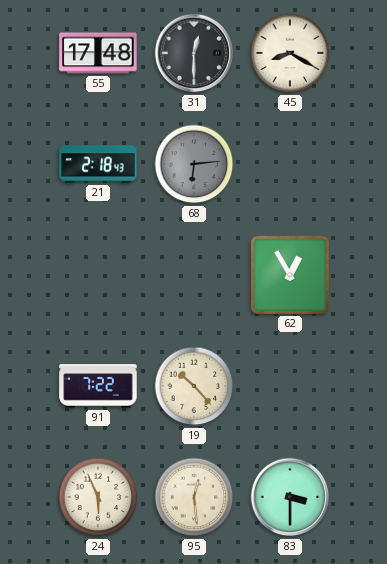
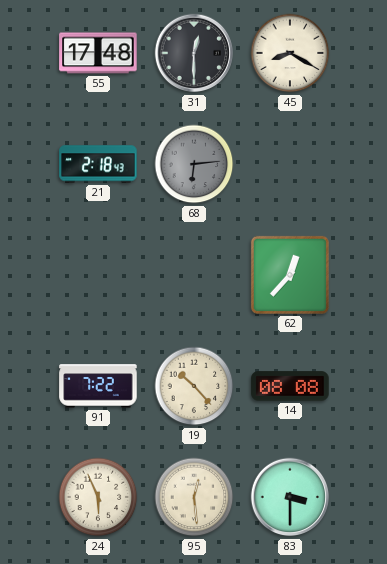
62: 12:55 -> 12:37 (290, 275)
14: none -> 08:08 (290, 386)
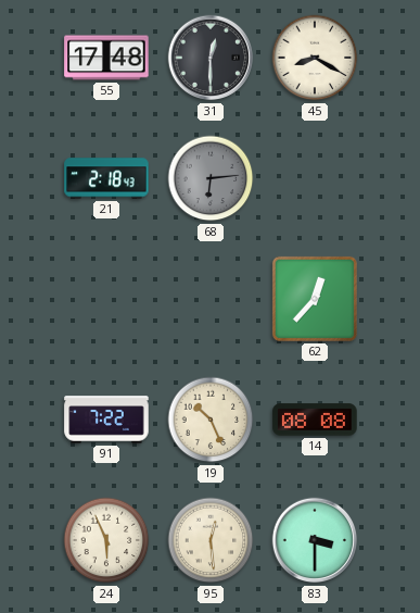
19: 10:23 -> 10:26 (211, 420)
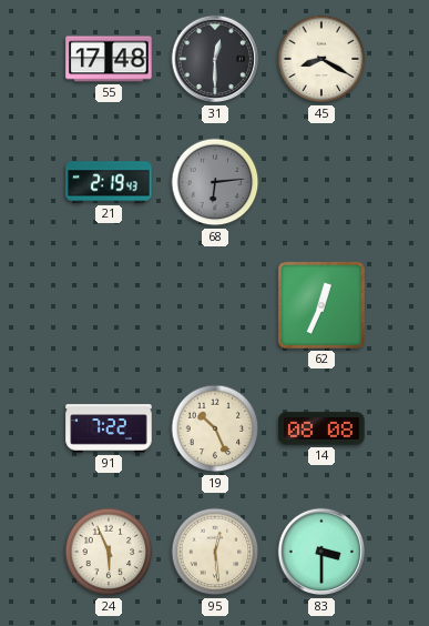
21: 2:18 -> 2:19 (109, 182)
62: 12:37 -> 12:34 (321, 305)
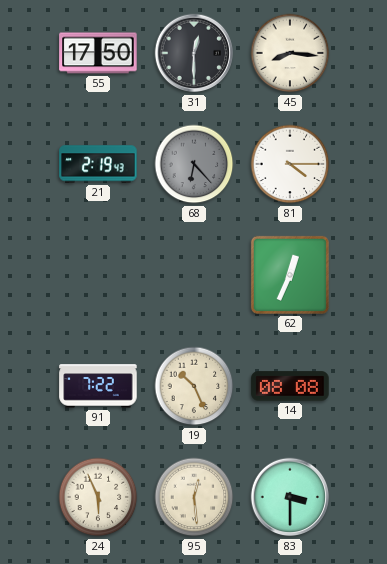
55: 17:48 -> 17:50 (98, 53)
45: 8:20 -> 8:16 (290, 53)
68: 6:14 -> 6:23 (194, 164)
81: none -> 4:15 (290, 164)
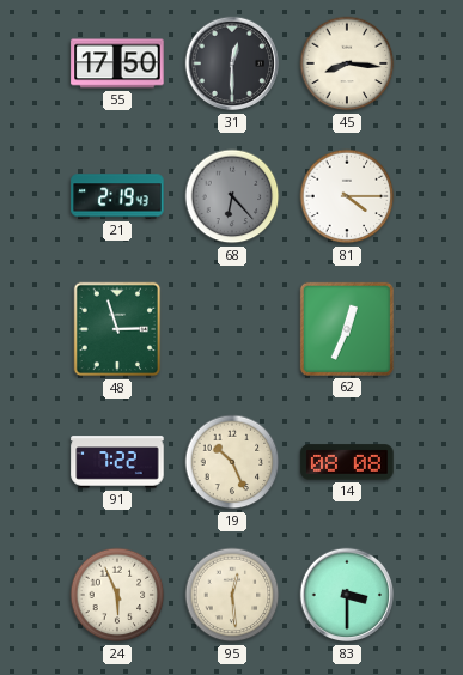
48: none -> 2:57 (117, 329)
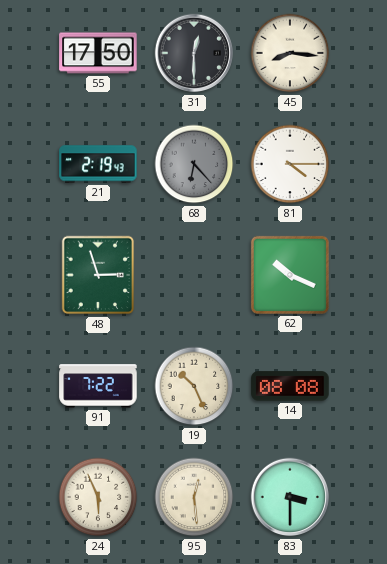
62: 12:34 -> 10:19 (290, 275)
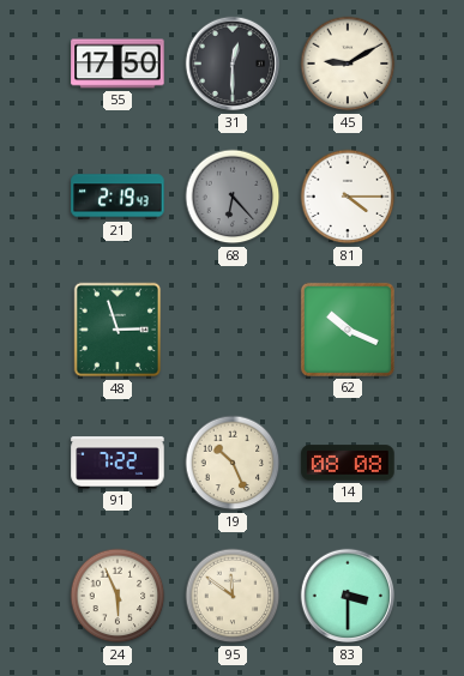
45: 8:16 -> 9:10 (348, 64)
95: 12:29 -> 11:51 (233, 596)
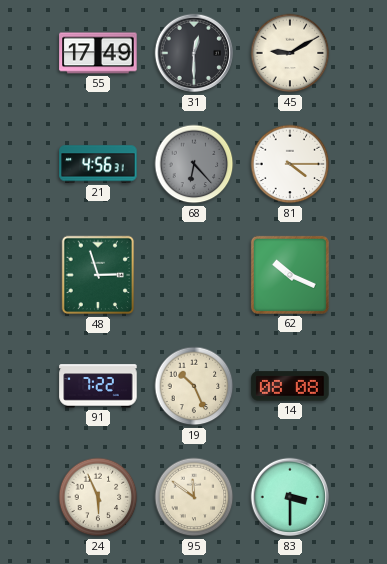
55: 17:50 -> 17:49 (98, 53)
21: 2:19 -> 4:56 (98, 164)
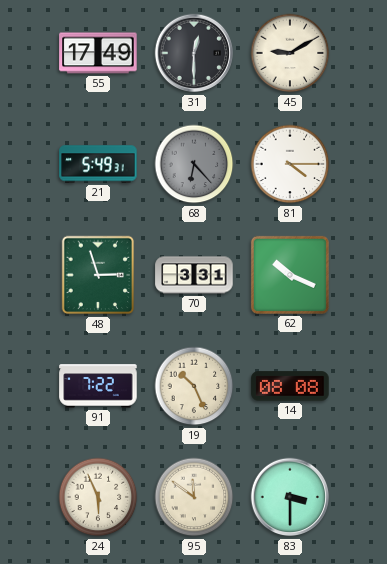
21: 4:56 -> 5:49 (98, 164)
70: none -> 3:31 (194, 275)
